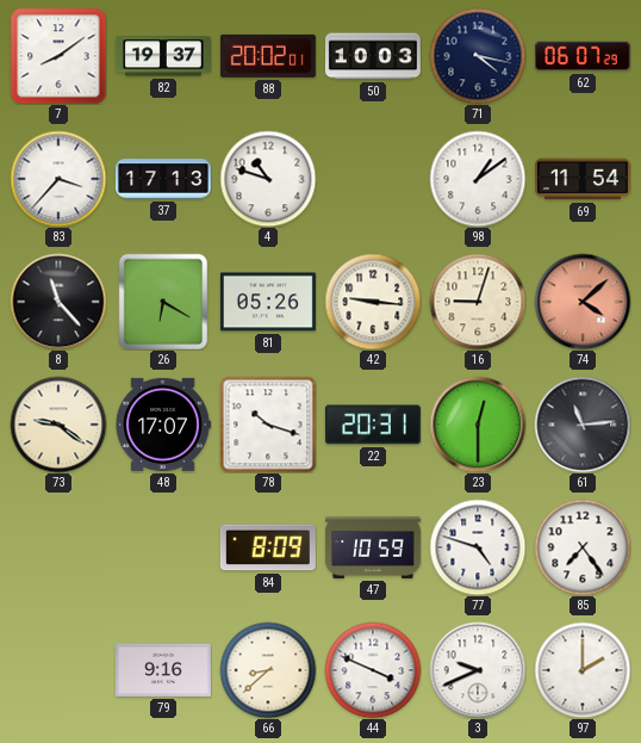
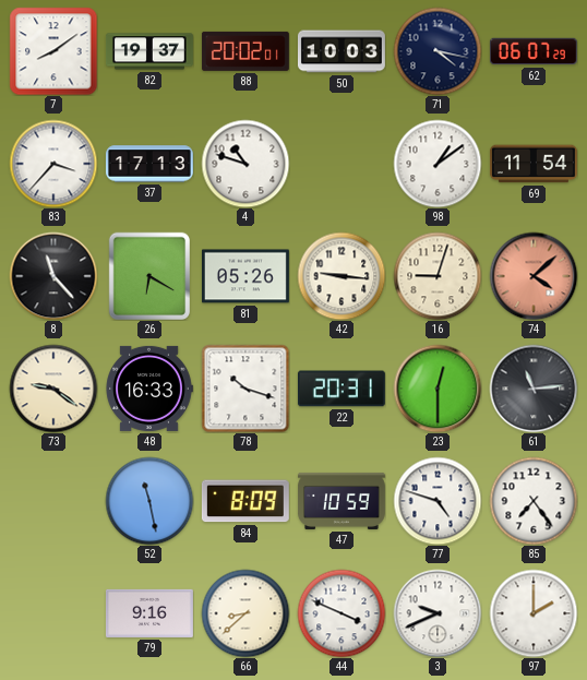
48: 17:07 -> 16:33 (149, 389)
52: none -> 11:28 (149, 501)
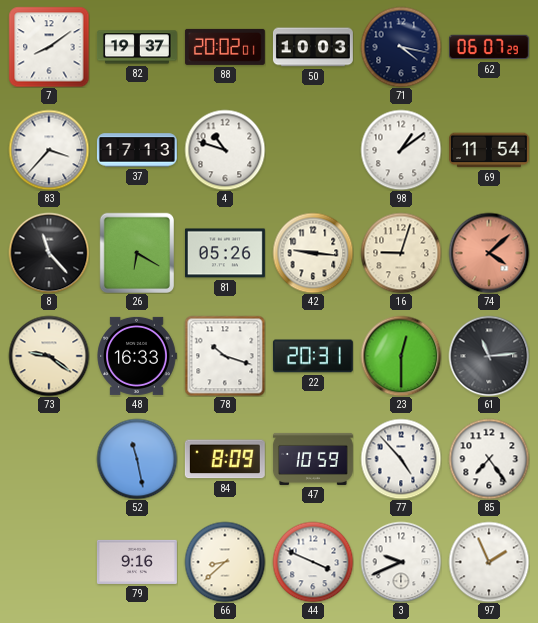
77: 4:48 -> 4:53 (401, 459)
97: 2:00 -> 1:56 (489, 562)
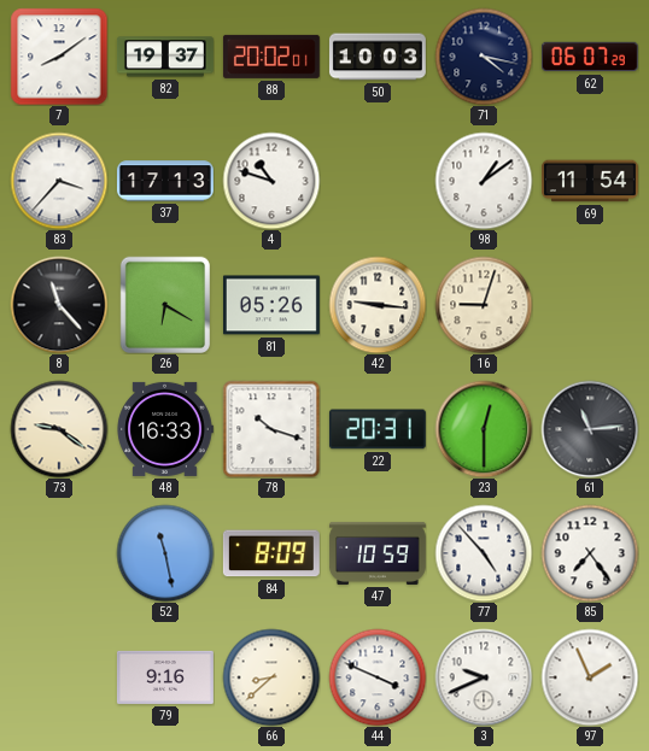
74: 4:08 -> none (489, 253)
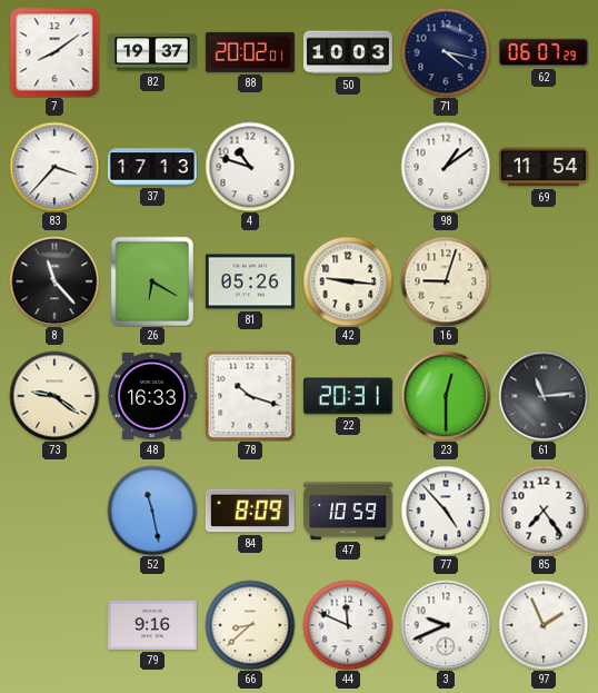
44: 3:49 -> 11:49 (348, 625)
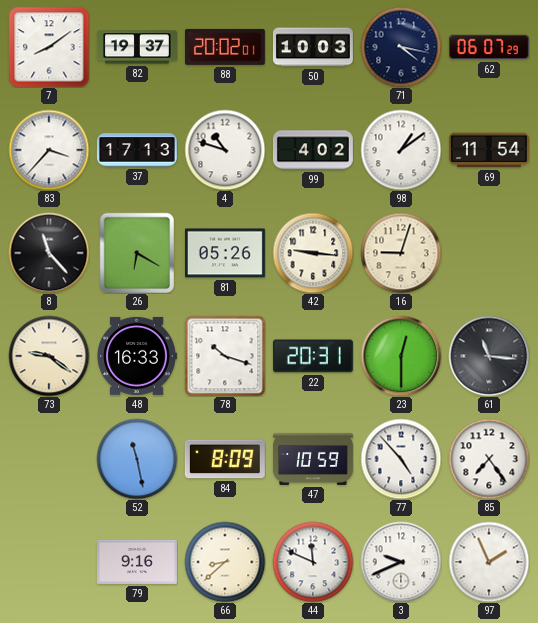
99: none -> 4:02 (313, 150)
61: 11:14 -> 11:16 (489, 356)
